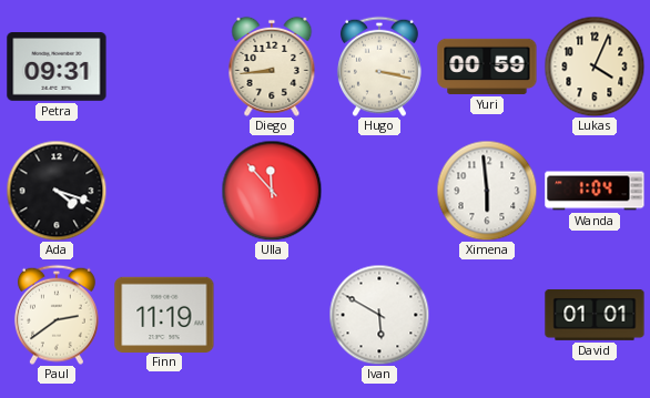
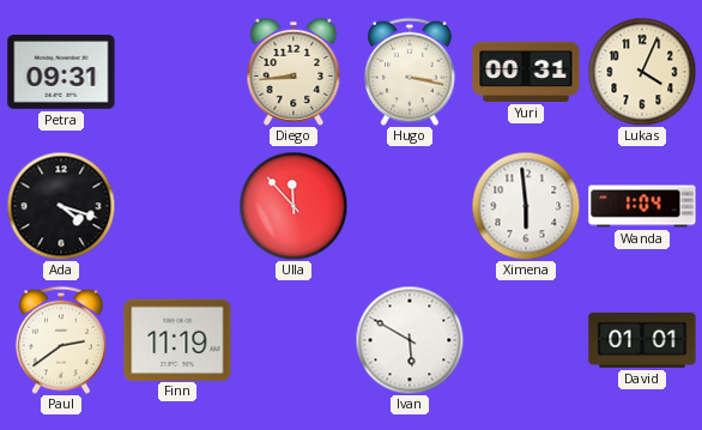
Yuri: 00:59 -> 00:31 (526, 72)
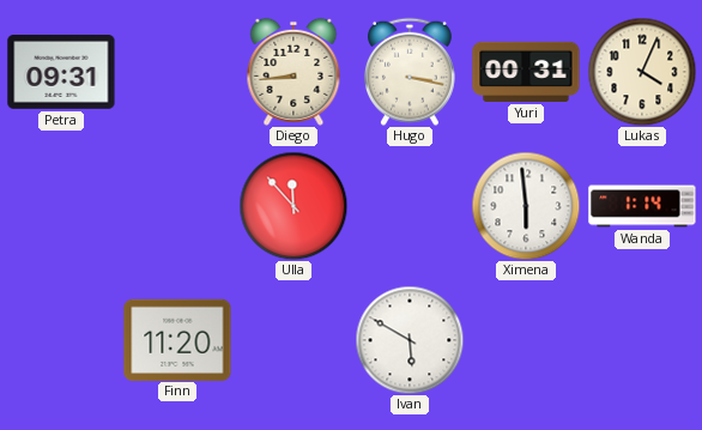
Ada: 4:18 -> none (61, 206)
Wanda: 1:04 -> 1:14 (642, 206)
Paul: 2:39 -> none (61, 340)
Finn: 11:19 -> 11:20 (177, 339)
David: 01:01 -> none (642, 340)
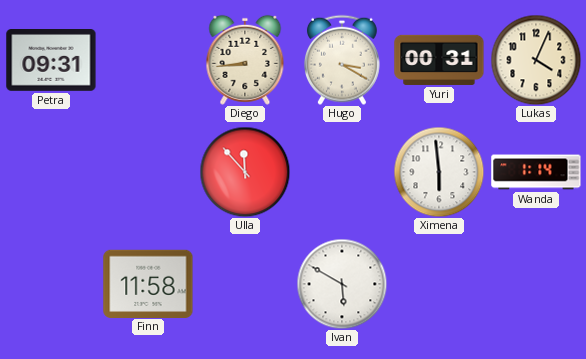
Hugo: 3:17 -> 3:20 (342, 60)
Finn: 11:20 -> 11:58 (148, 283)
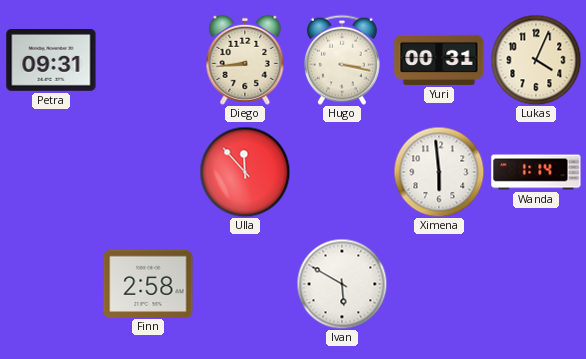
Hugo: 3:20 -> 3:17 (342, 60)
Finn: 11:58 -> 2:58 (148, 283)
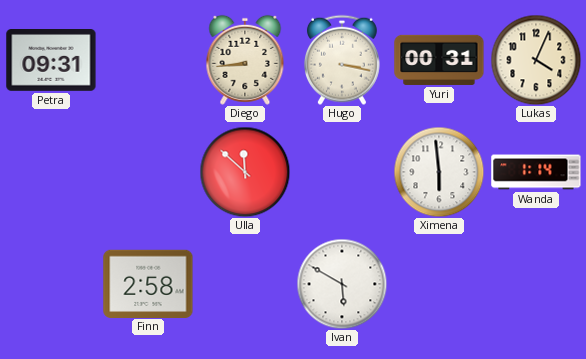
Ulla: 11:53 -> 11:52 (245, 172)
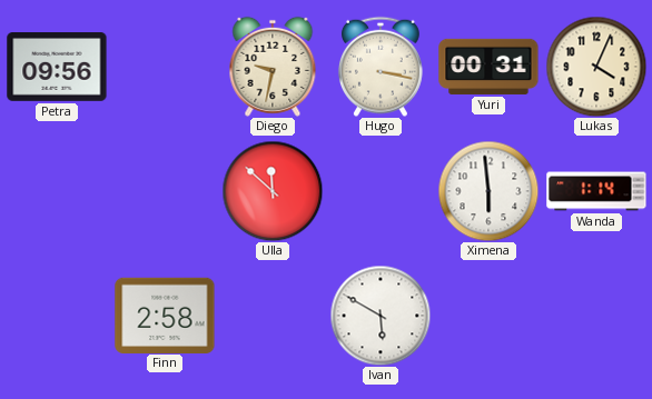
Petra: 09:31 -> 09:56 (57, 68)
Diego: 8:44 -> 9:32 (273, 67)
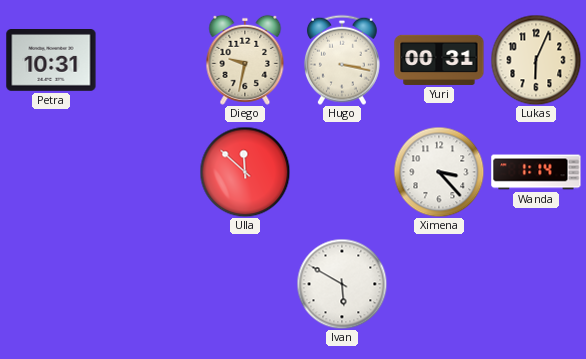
Petra: 09:56 -> 10:31 (51, 61)
Lukas: 4:04 -> 6:04 (536, 60)
Ximena: 5:59 -> 3:23 (439, 172)
Finn: 2:58 -> none (165, 315)
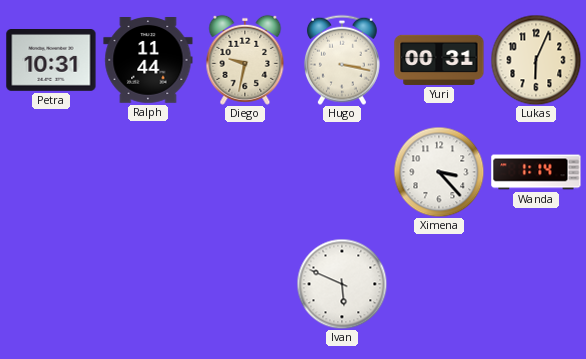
Ralph: none -> 11:44 (148, 61)
Ulla: 11:52 -> none (245, 172)
Ivan: 5:50 -> 5:49 (342, 284)
